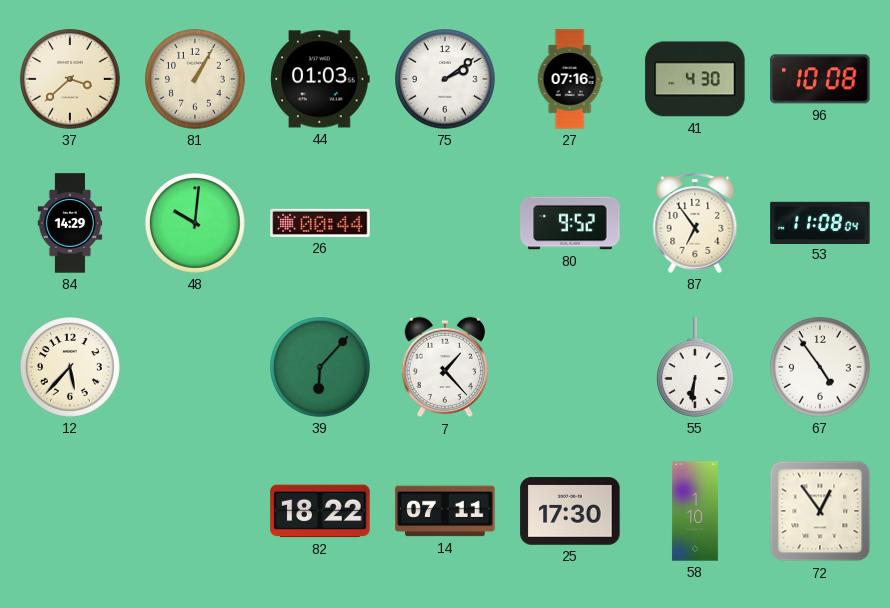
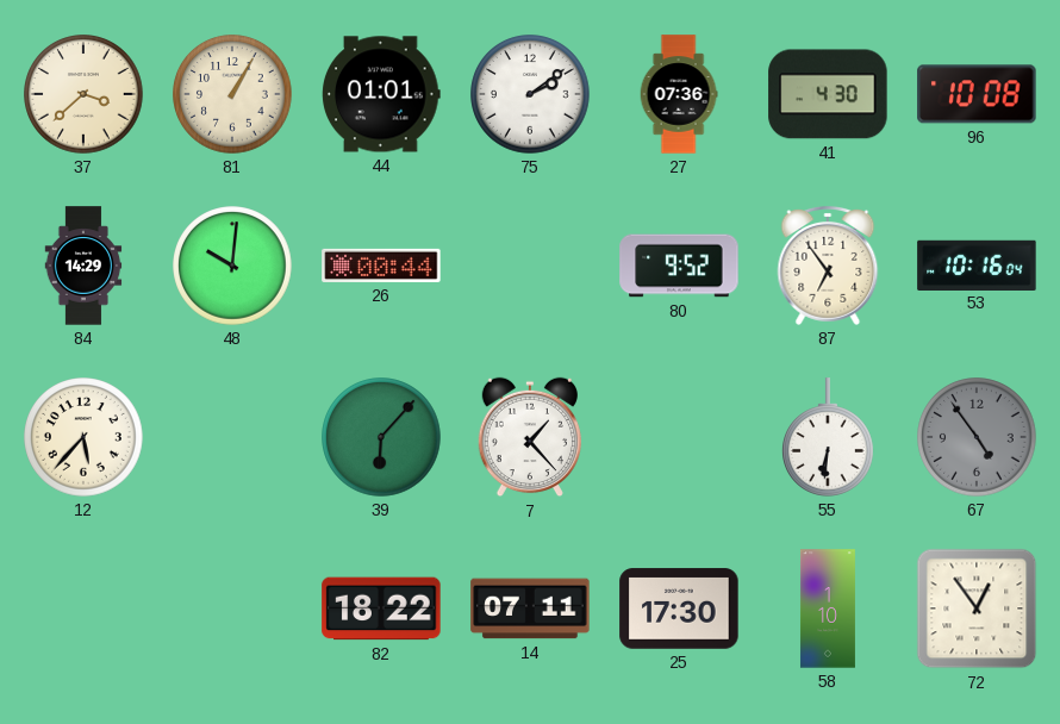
44: 01:03 -> 01:01 (381, 94)
27: 07:16 -> 07:36 (679, 94)
53: 11:08 -> 10:16 (977, 264)
67 dial: white -> grey (977, 437)
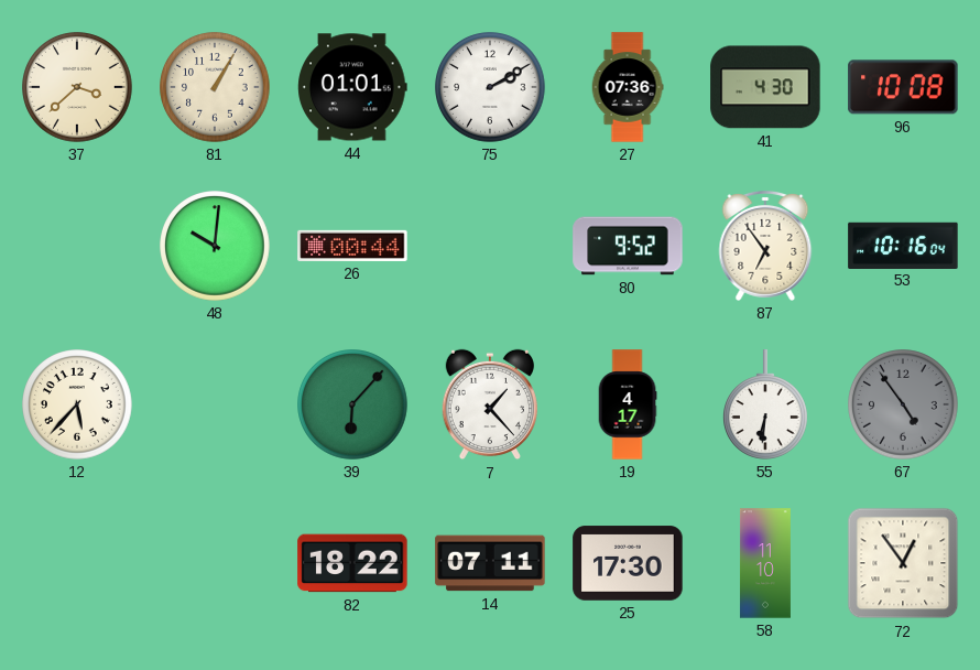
75: 2:09 -> 2:10 (490, 87)
84: 14:29 -> none (83, 266)
19: none -> 4:17 (628, 404)
58: 1:10 -> 11:10 (765, 563)
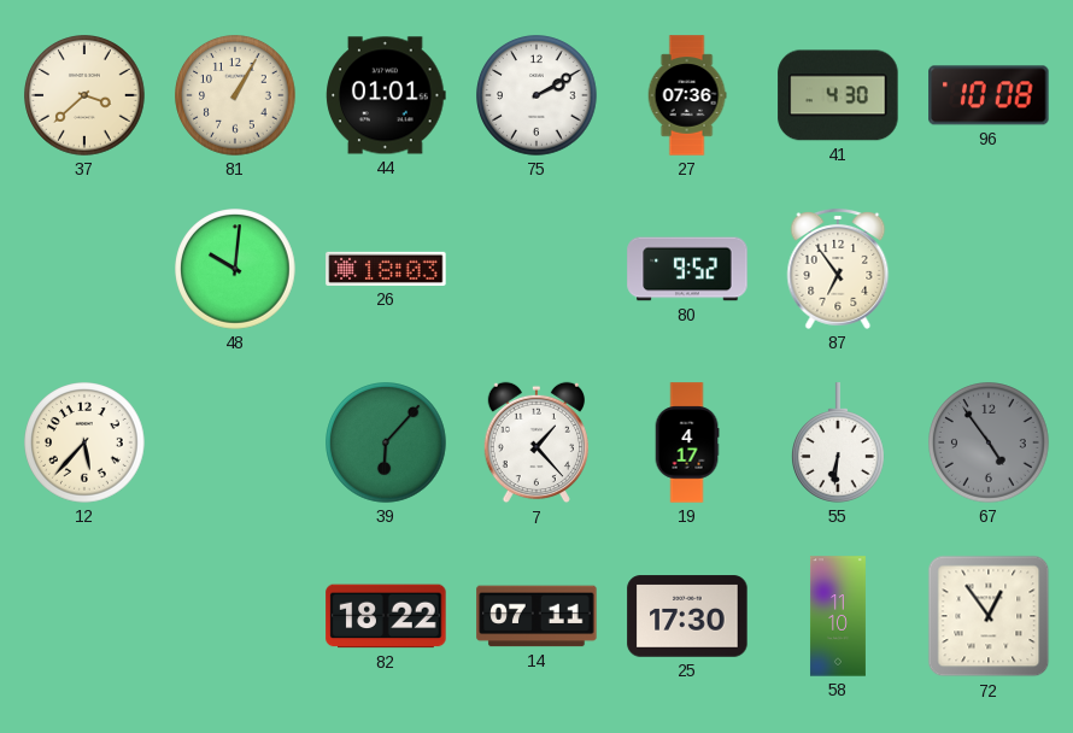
26: 00:44 -> 18:03 (386, 269)
53: 10:16 -> none (903, 245)
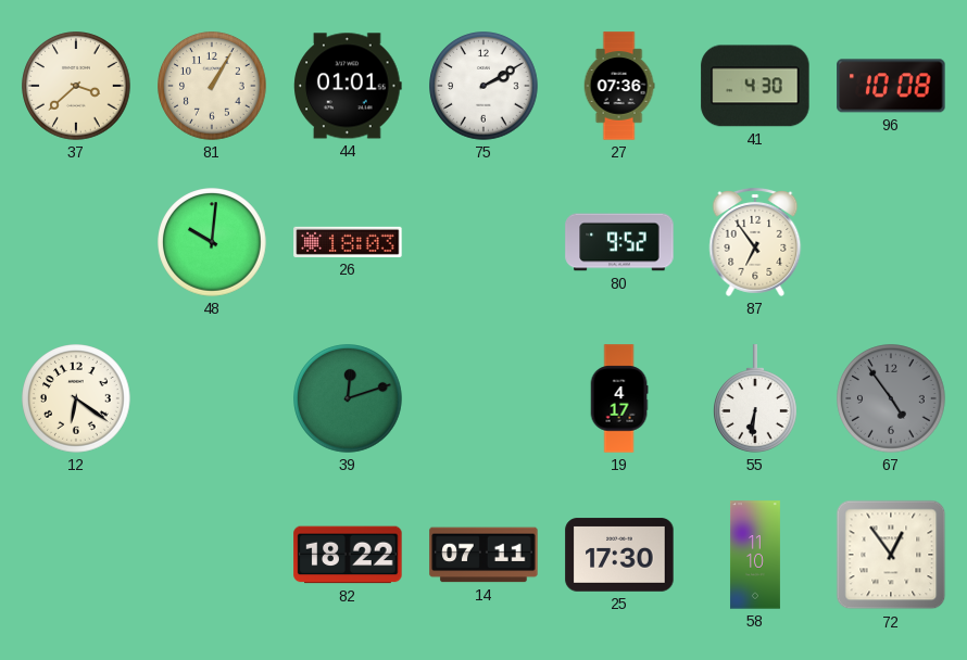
12: 5:37 -> 6:21 (76, 398)
39: 6:07 -> 12:12 (348, 398)
7: 1:23 -> none (535, 442)
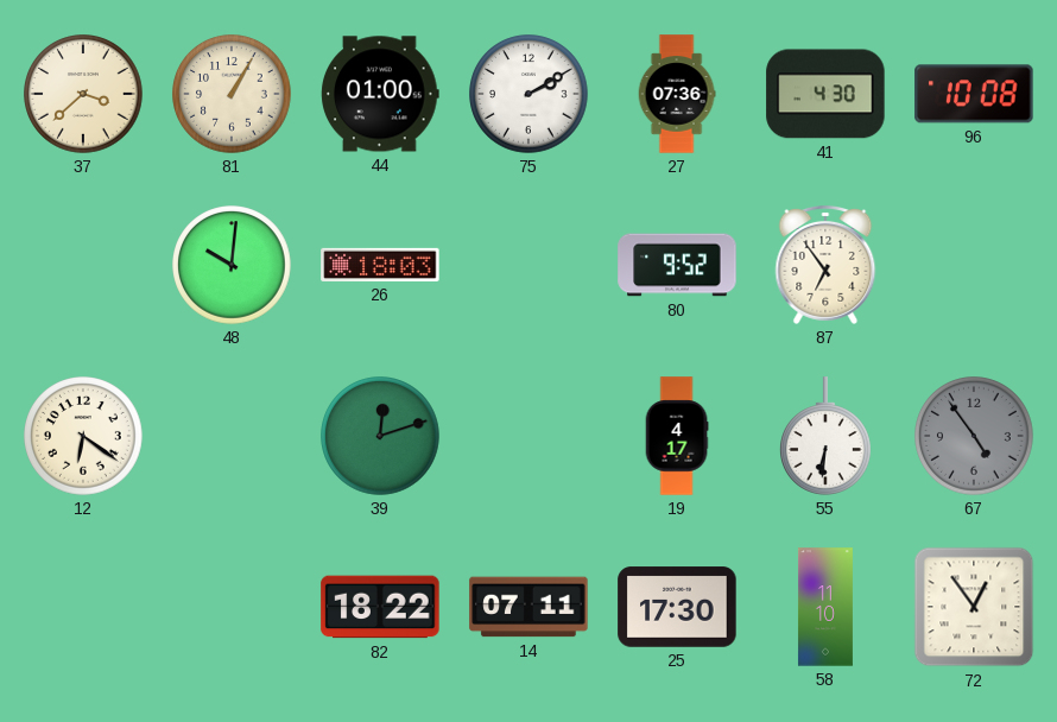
44: 01:01 -> 01:00 (380, 94)
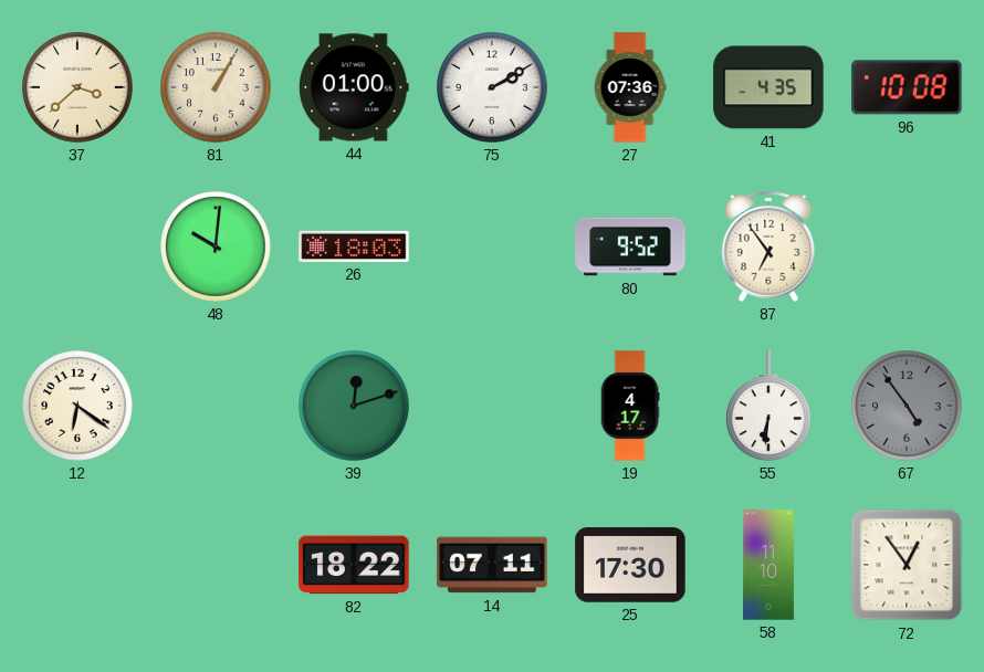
41: 4:30 -> 4:35 (768, 87)
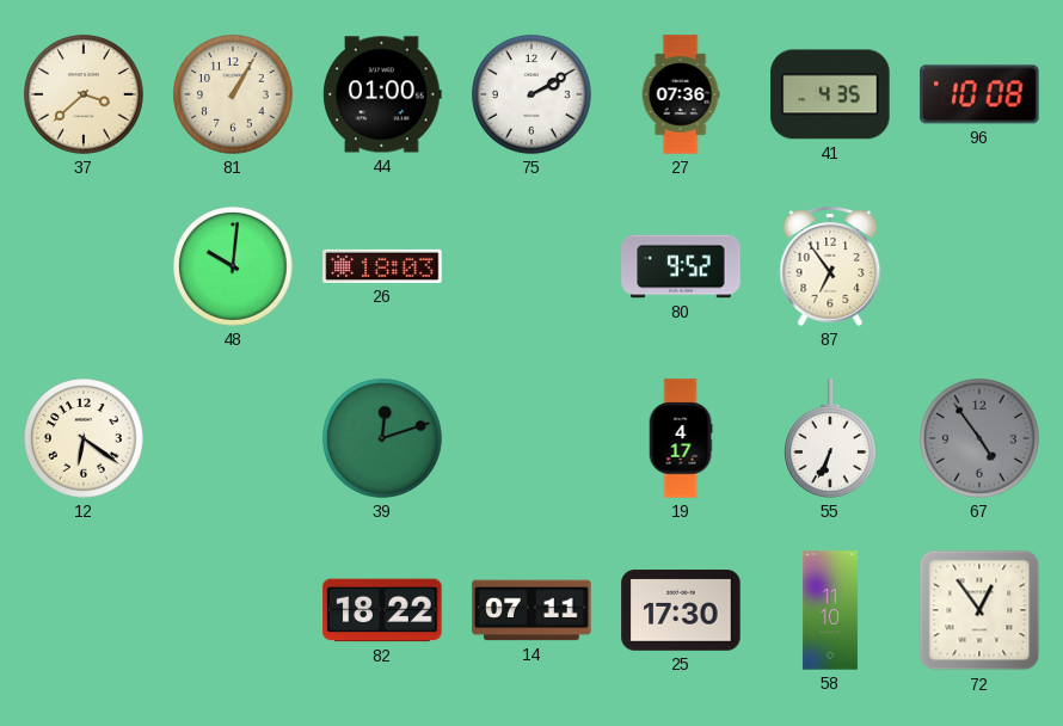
55: 6:31 -> 6:34 (831, 438)
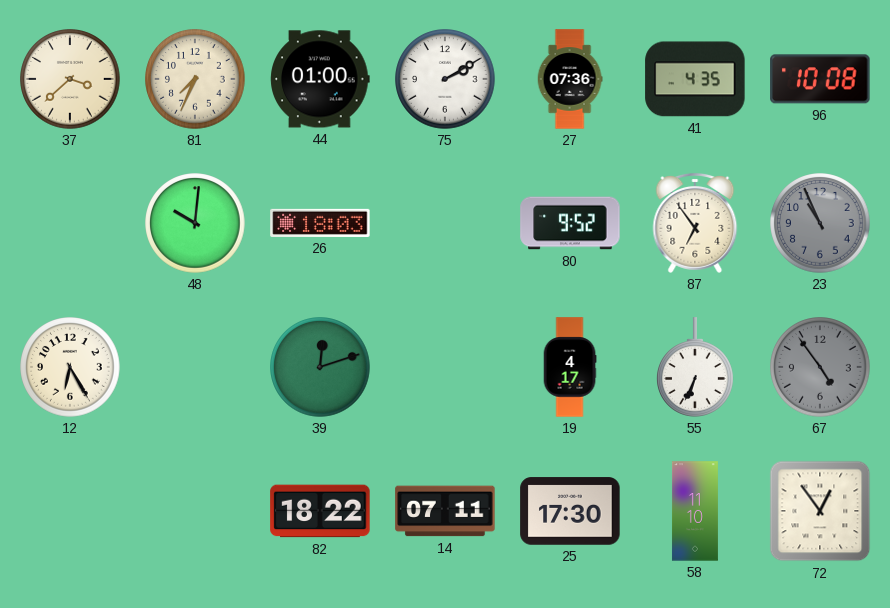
81: 1:05 -> 7:34 (195, 79)
23: none -> 10:56 (820, 223)
12: 6:21 -> 6:25 (70, 367)
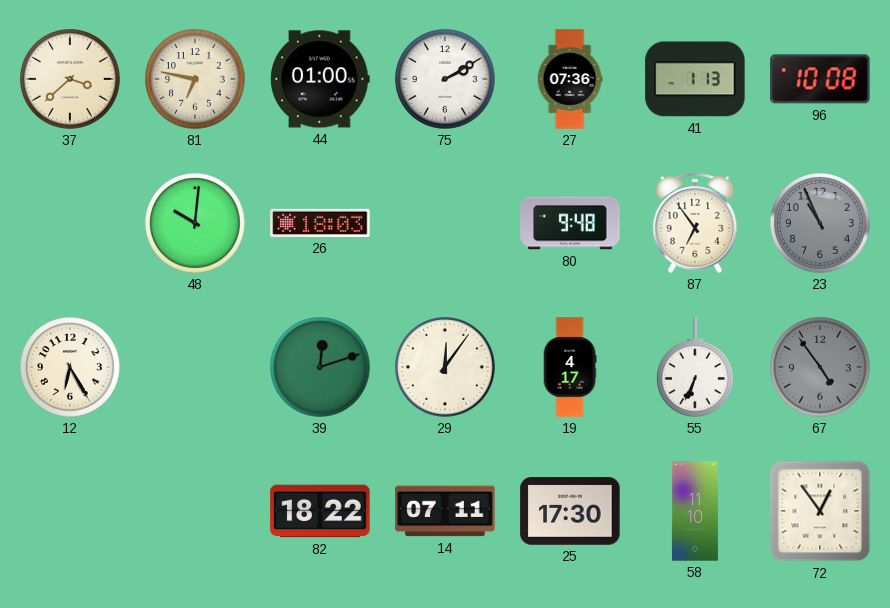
81: 7:34 -> 6:47 (195, 79)
41: 4:35 -> 1:13 (695, 79)
80: 9:52 -> 9:48 (570, 223)
29: none -> 12:06 (445, 367)
